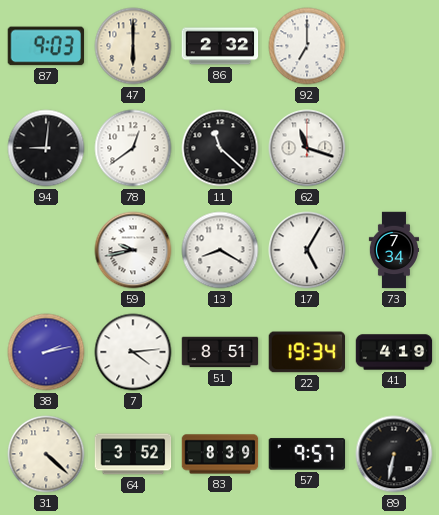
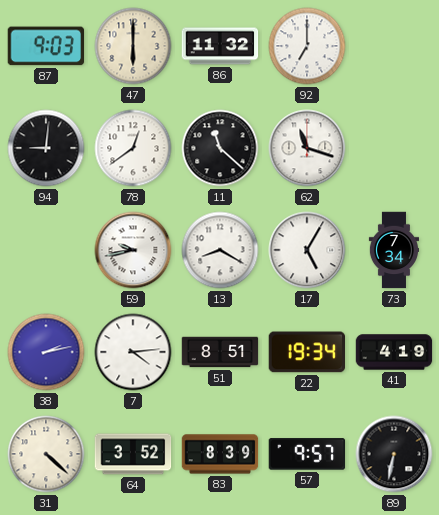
86: 2:32 -> 11:32 (220, 46)
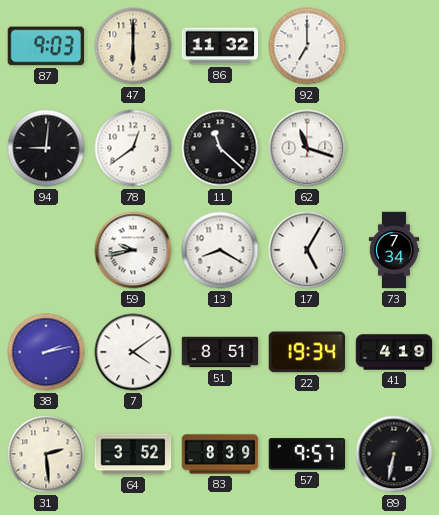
7: 4:14 -> 4:09 (133, 352)
31: 4:22 -> 2:29 (46, 454)
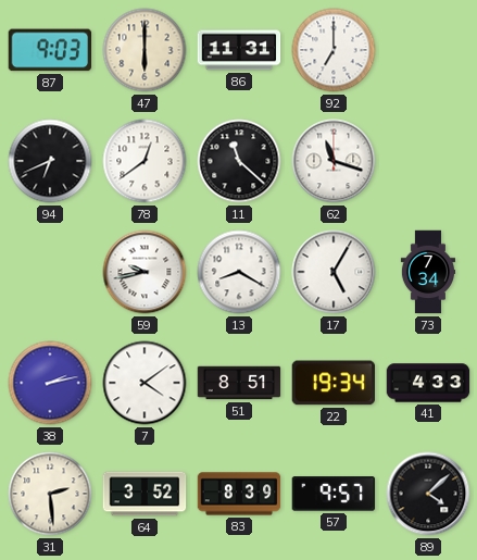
86: 11:32 -> 11:31 (239, 50)
94: 9:01 -> 6:41 (50, 161)
41: 4:19 -> 4:33 (428, 383)
89: 6:32 -> 4:08 (428, 494)
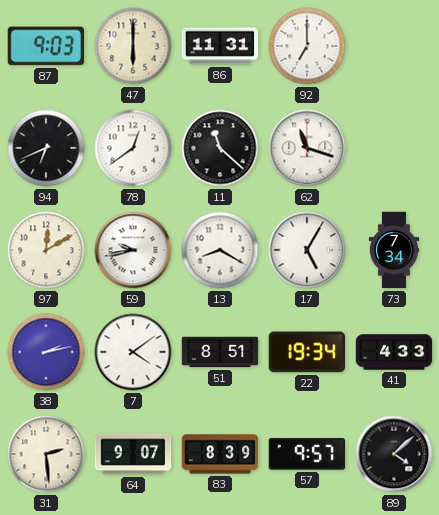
97: none -> 12:10 (46, 250)
64: 3:52 -> 9:07 (133, 454)
